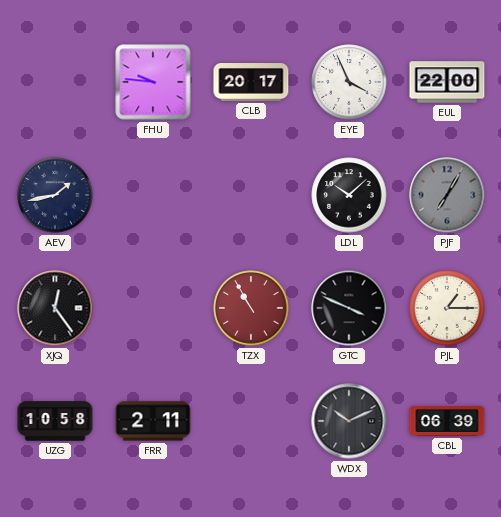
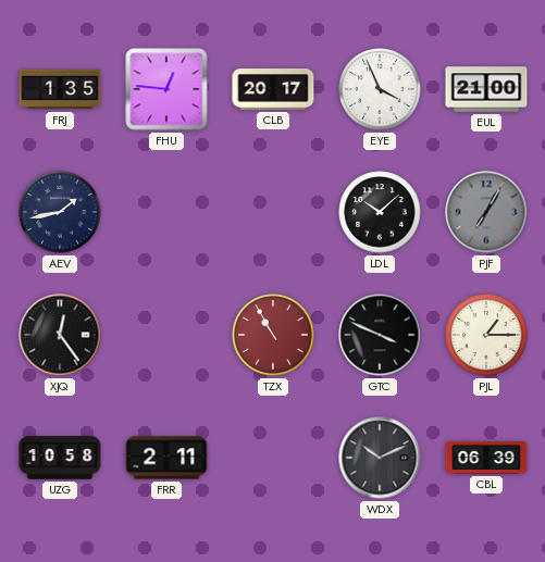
FRJ: none -> 1:35 (60, 89)
FHU: 9:46 -> 12:46 (166, 89)
EUL: 22:00 -> 21:00 (486, 89)
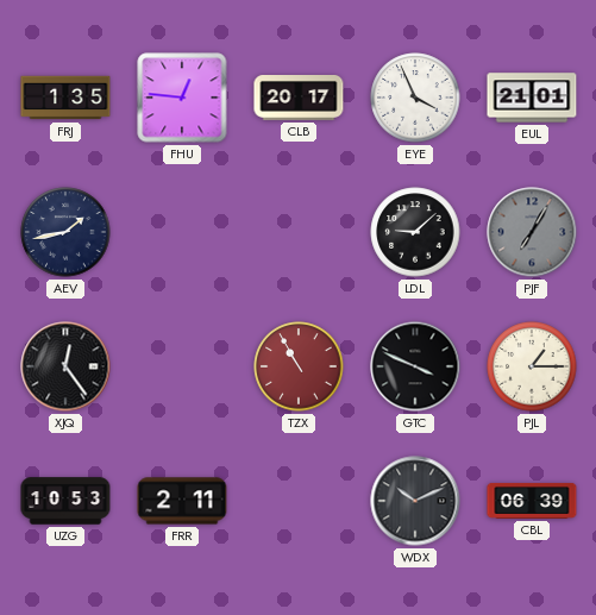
EUL: 21:00 -> 21:01 (532, 98)
LDL: 10:08 -> 9:08 (415, 232)
UZG: 10:58 -> 10:53 (65, 501)
